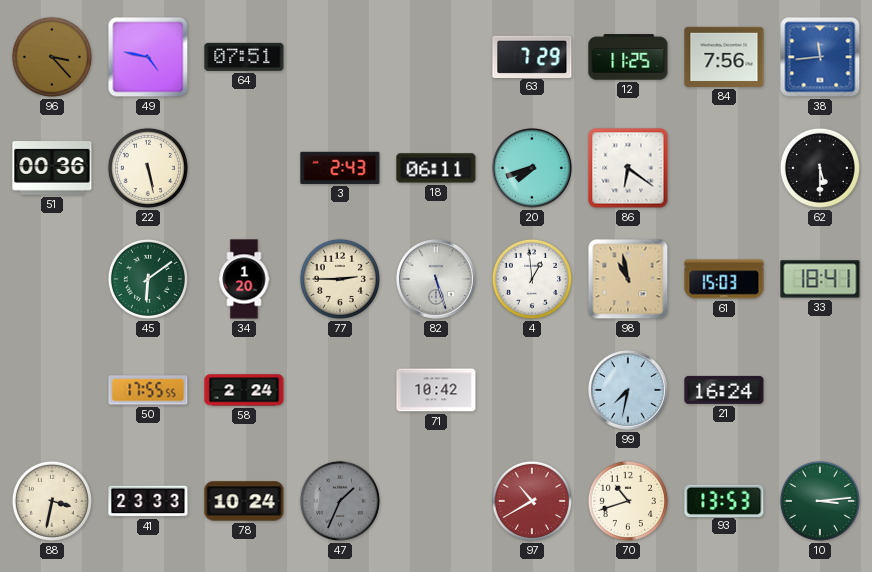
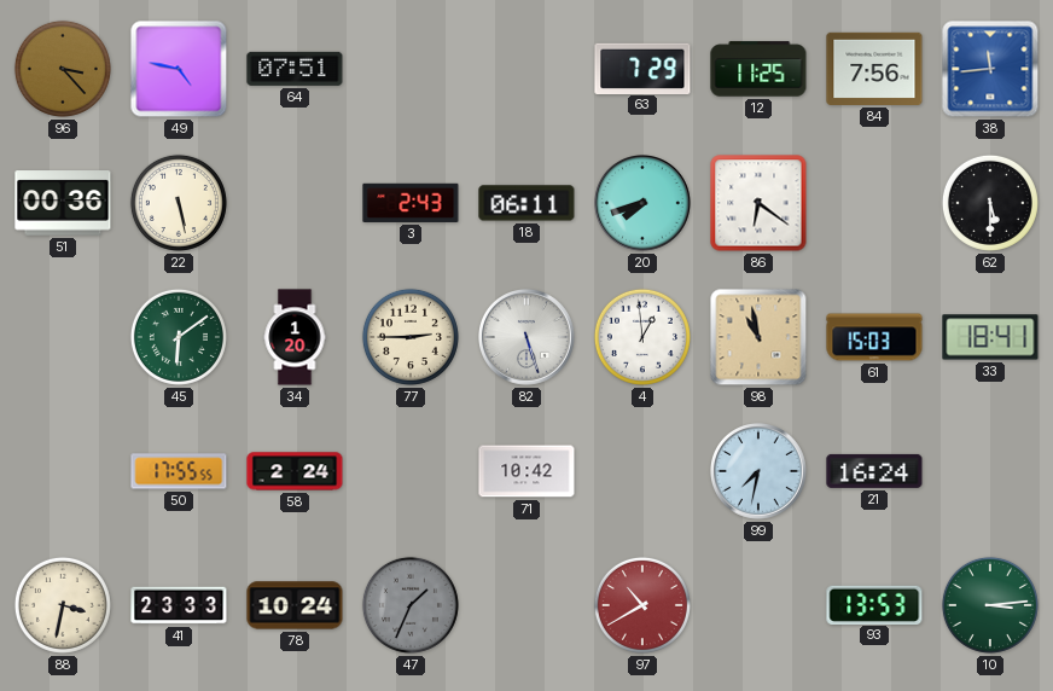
70: 10:42 -> none (628, 501)
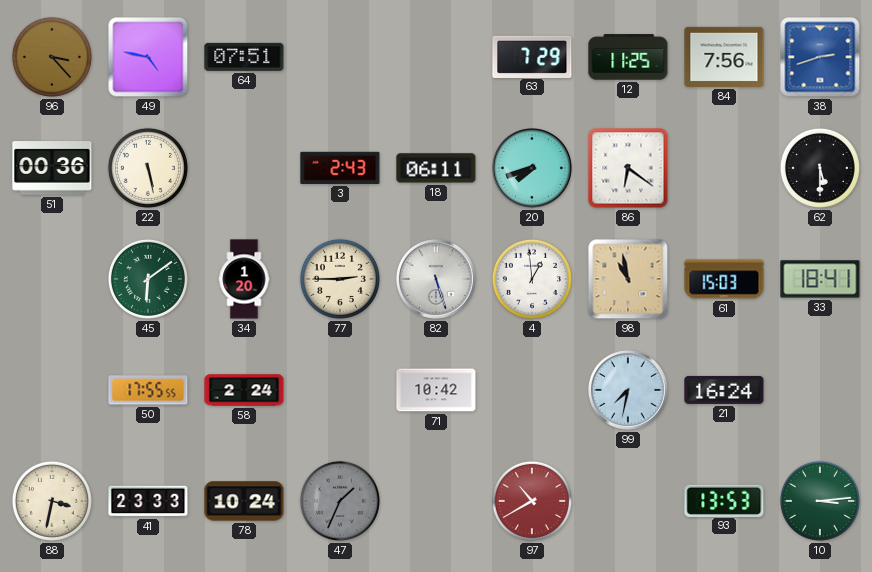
38: 11:44 -> 2:42 (820, 57)
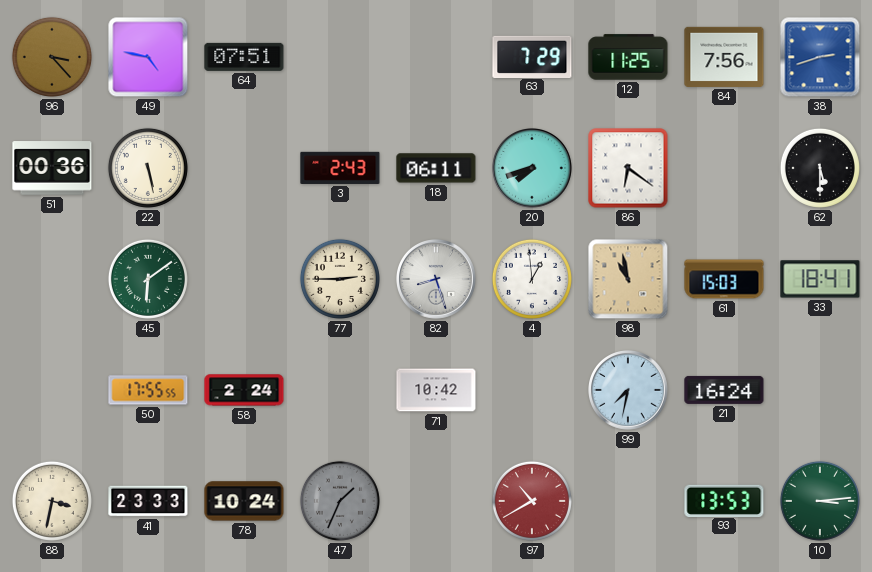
34: 1:20 -> none (244, 279)
82: 5:27 -> 8:27 (437, 280)
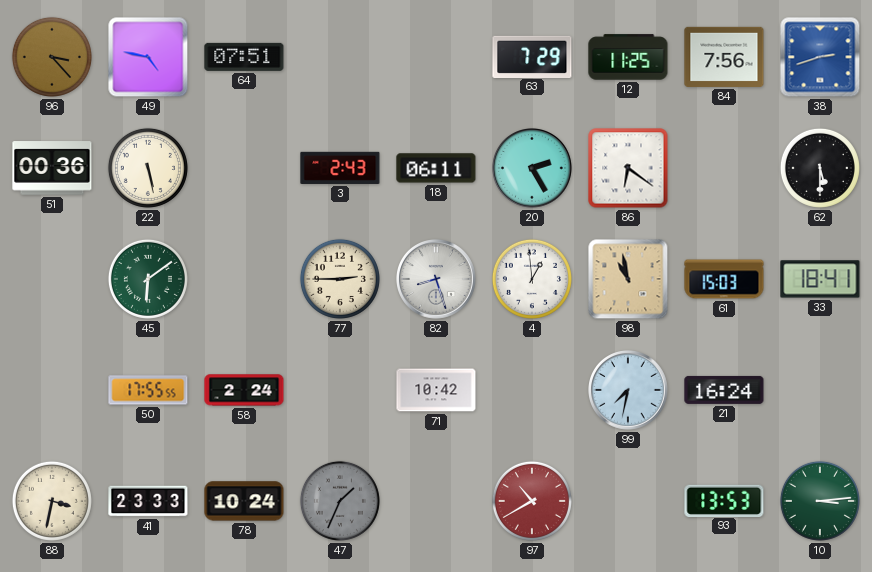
20: 7:42 -> 2:25 (533, 169)
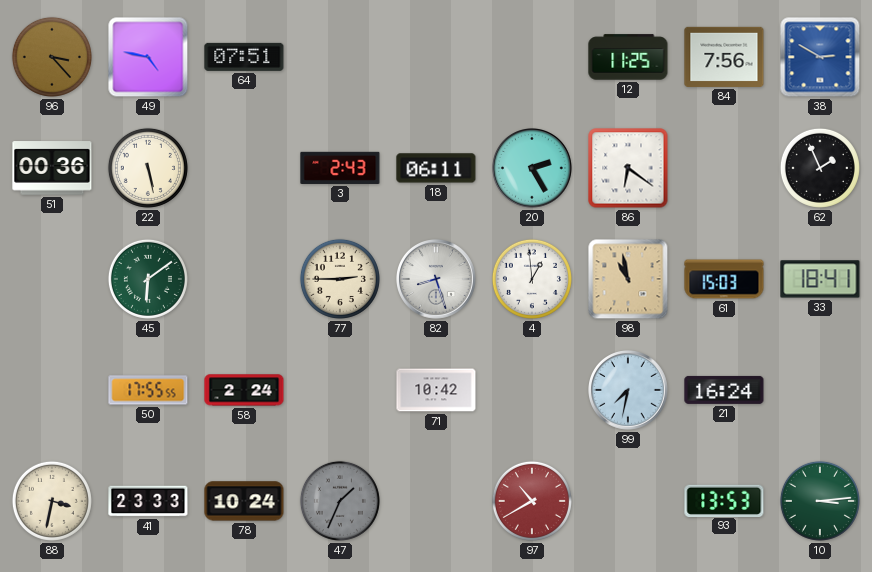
63: 7:29 -> none (532, 56)
38: 2:42 -> 2:50 (820, 57)
62: 5:30 -> 1:56 (820, 168)
